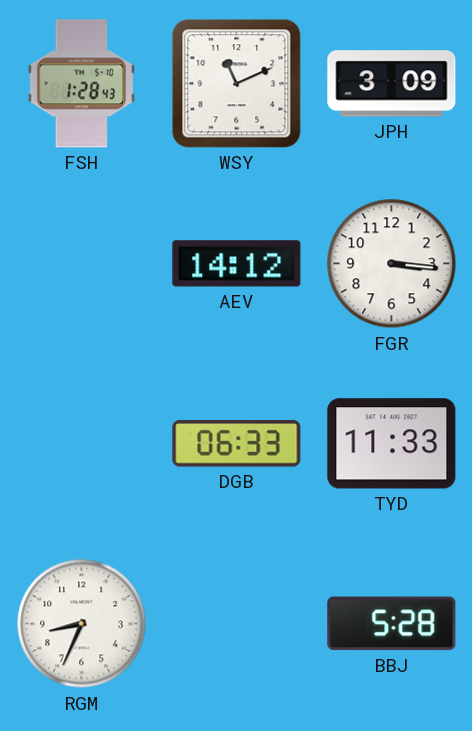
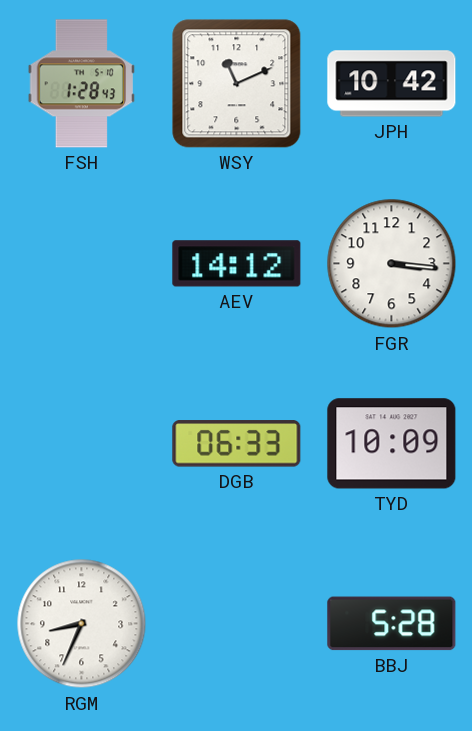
JPH: 3:09 -> 10:42 (392, 84)
TYD: 11:33 -> 10:09 (392, 444)
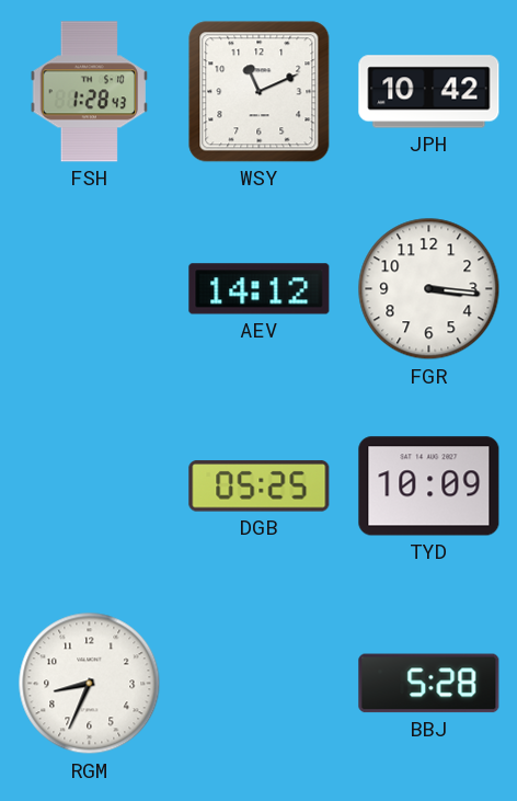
DGB: 06:33 -> 05:25 (260, 487)
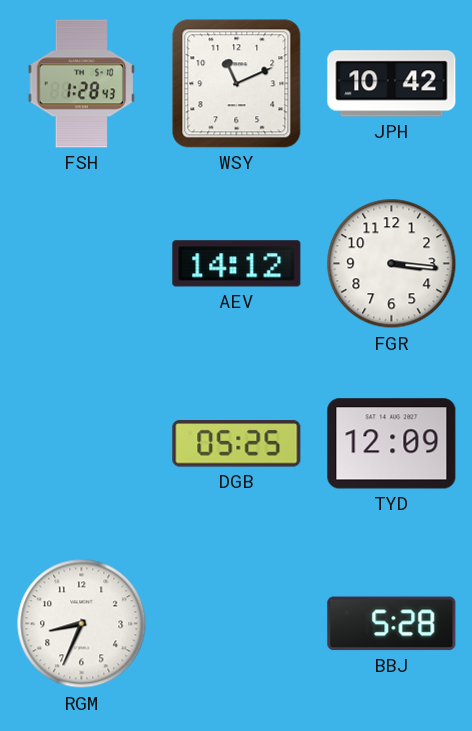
TYD: 10:09 -> 12:09 (392, 444)
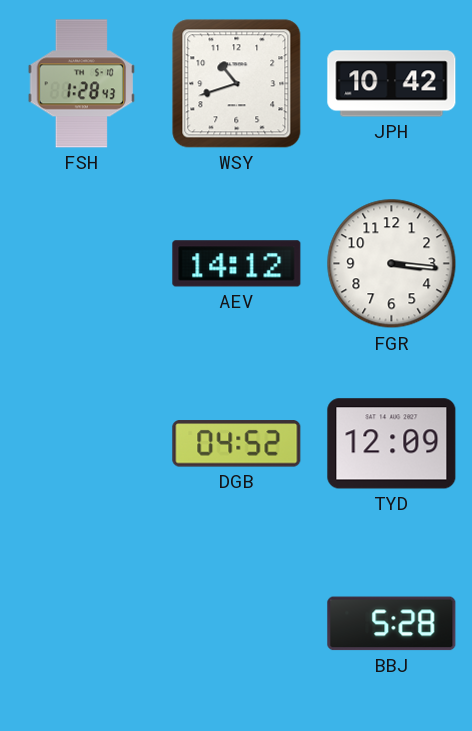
WSY: 11:11 -> 10:42 (237, 84)
DGB: 05:25 -> 04:52 (237, 444)
RGM: 8:34 -> none (82, 624)
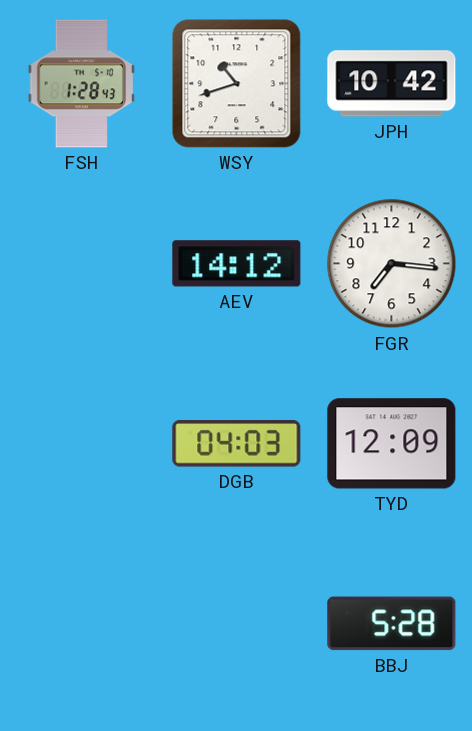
FGR: 3:16 -> 7:16 (392, 264)
DGB: 04:52 -> 04:03 (237, 444)
